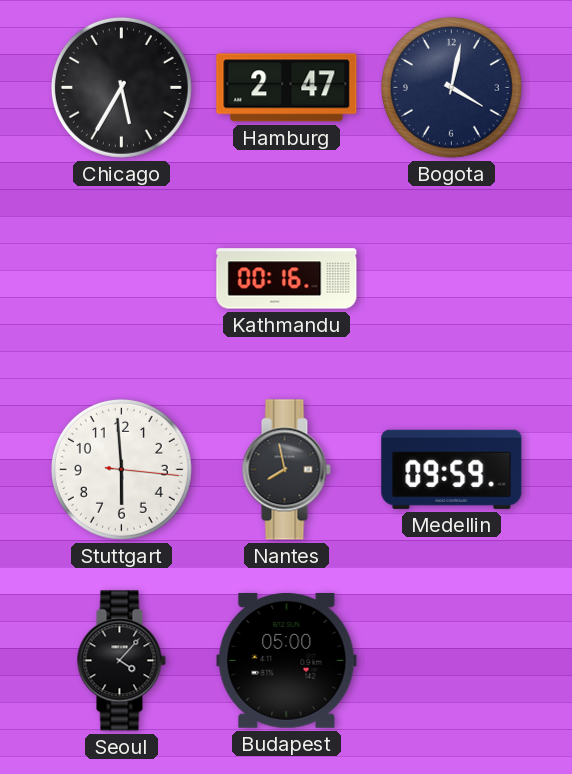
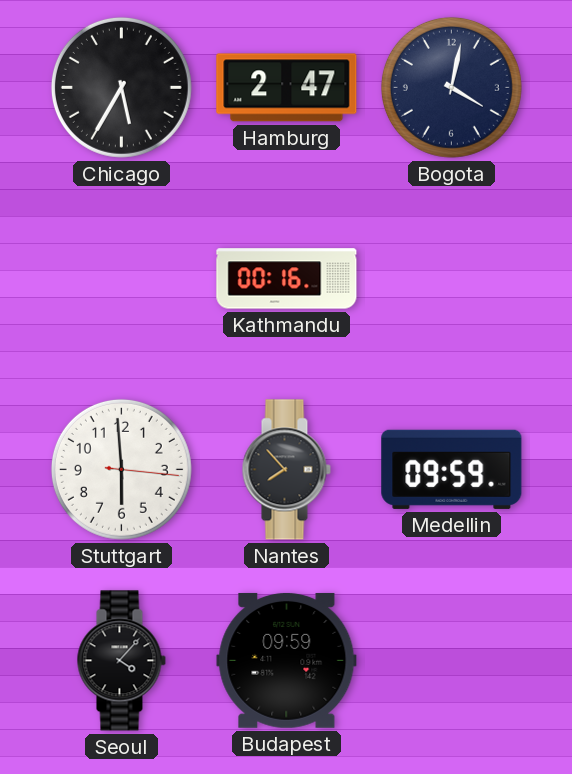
Nantes: 7:58 -> 7:53 (286, 470)
Budapest: 05:00 -> 09:59 (287, 660)
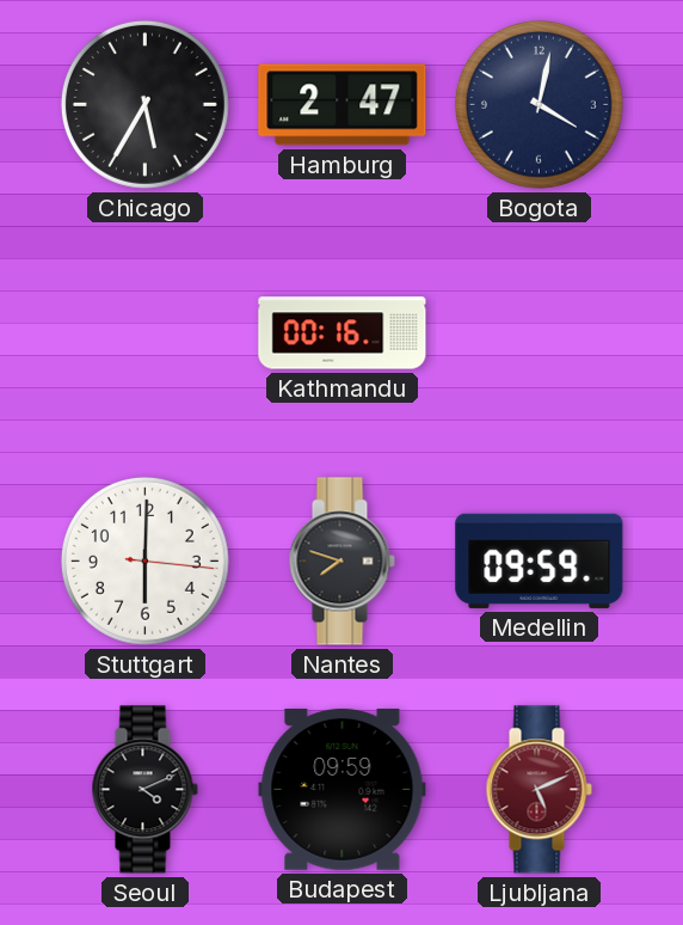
Stuttgart: 5:59 -> 6:00 (144, 560)
Nantes: 7:53 -> 7:48 (341, 562)
Seoul: 4:07 -> 4:11 (144, 790)
Ljubljana: none -> 5:11 (539, 790)
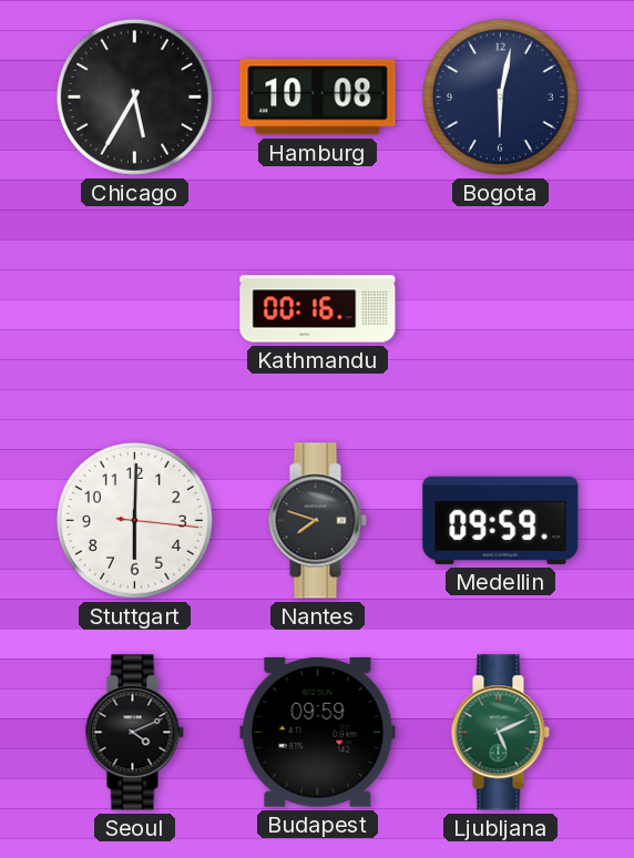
Hamburg: 2:47 -> 10:08 (318, 98)
Bogota: 4:02 -> 6:02 (500, 96)
Ljubljana dial: burgundy -> green (500, 733)
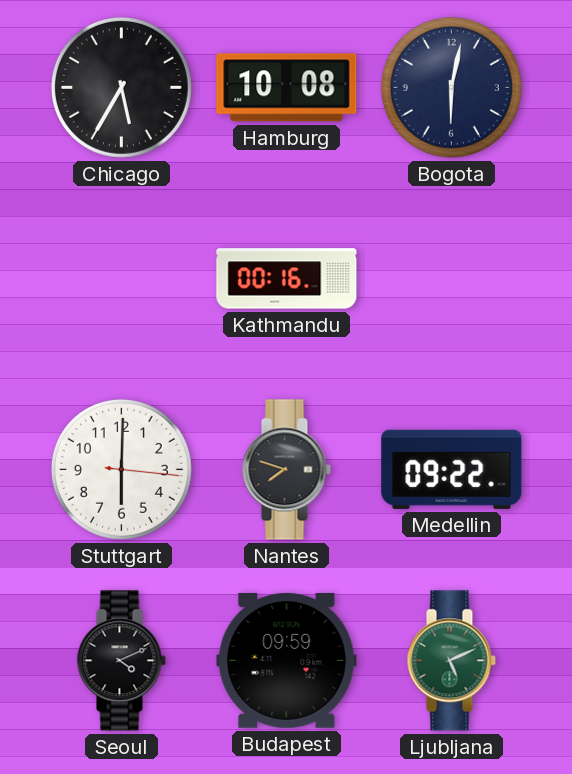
Medellin: 09:59 -> 09:22 (452, 469)
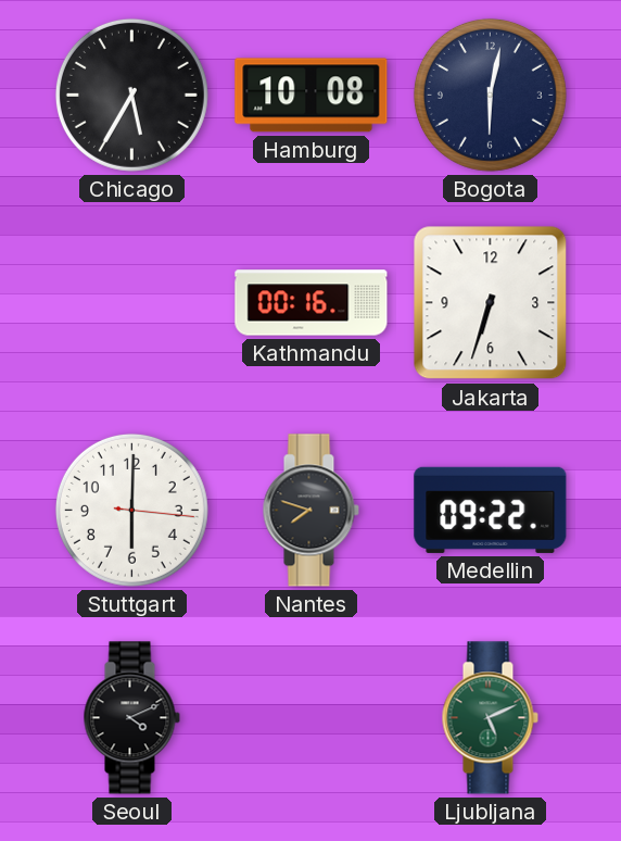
Jakarta: none -> 6:33 (491, 303)
Budapest: 09:59 -> none (287, 660)
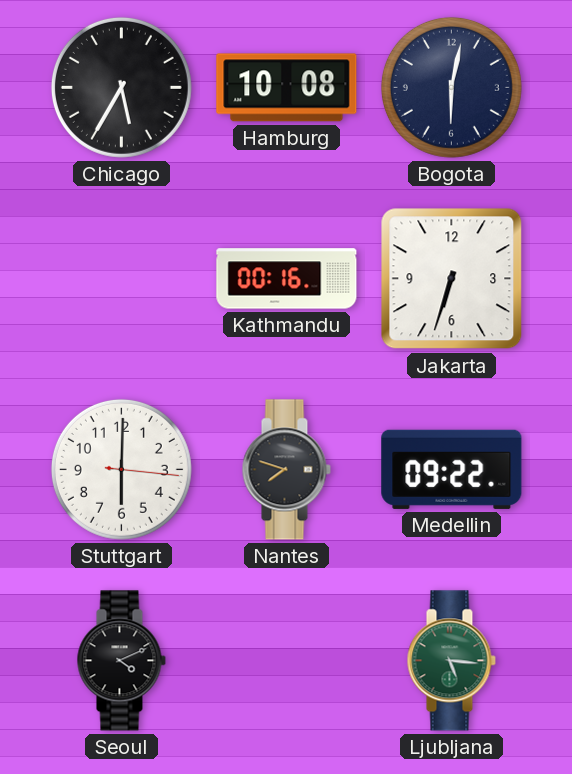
Ljubljana: 5:11 -> 5:16 (451, 661)
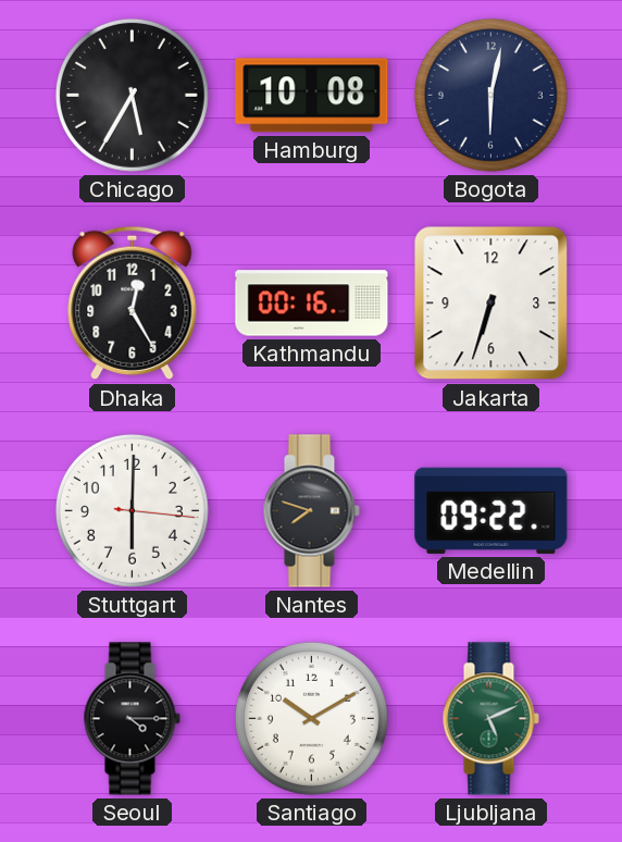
Dhaka: none -> 12:25 (133, 304)
Seoul: 4:11 -> 4:15 (132, 719)
Santiago: none -> 10:10 (311, 718)
Ljubljana: 5:16 -> 5:11 (490, 719)
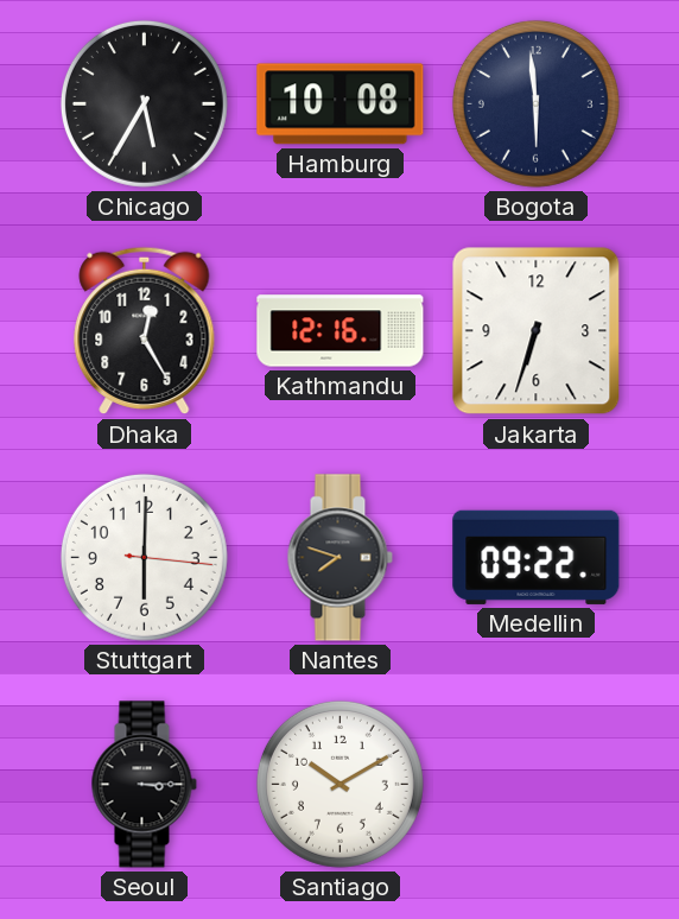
Bogota: 6:02 -> 5:59 (535, 103)
Kathmandu: 00:16 -> 12:16 (341, 331)
Seoul: 4:15 -> 3:15 (144, 785)
Ljubljana: 5:11 -> none (490, 719)
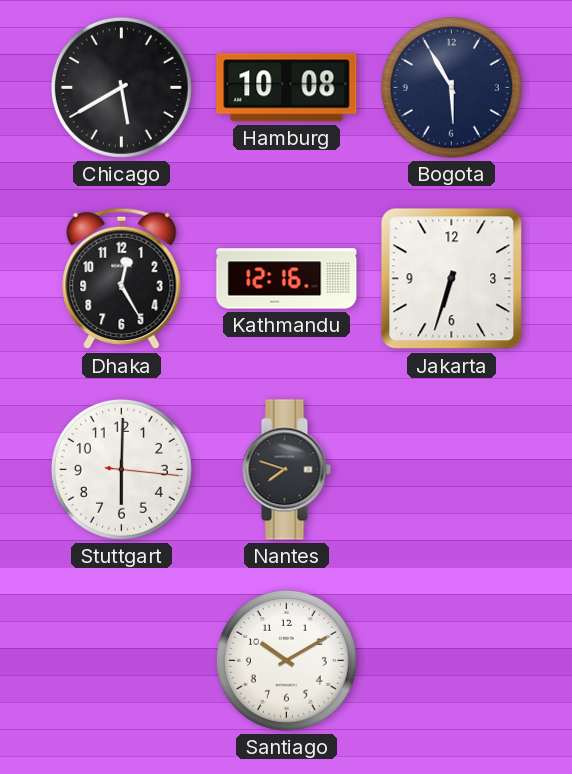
Chicago: 5:35 -> 5:40 (121, 87)
Bogota: 5:59 -> 5:55 (451, 87)
Medellin: 09:22 -> none (537, 557)
Seoul: 3:15 -> none (144, 785)
